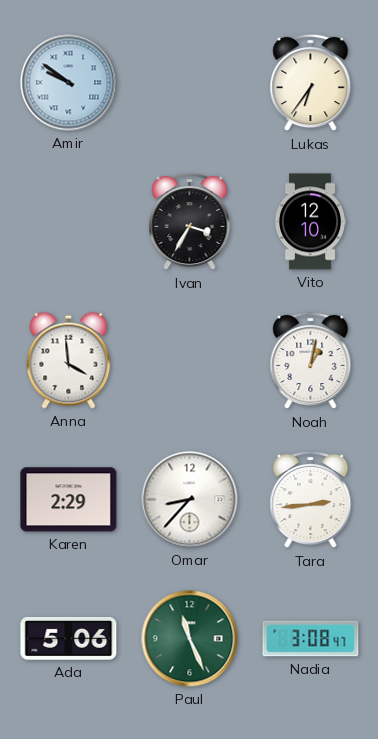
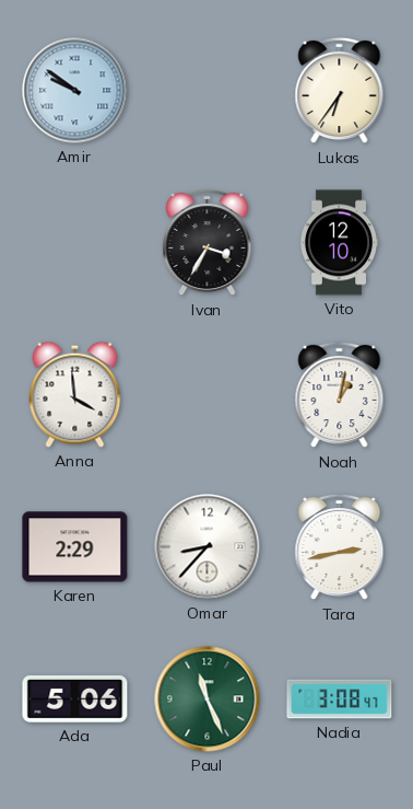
Tara: 2:44 -> 2:43 (340, 547)
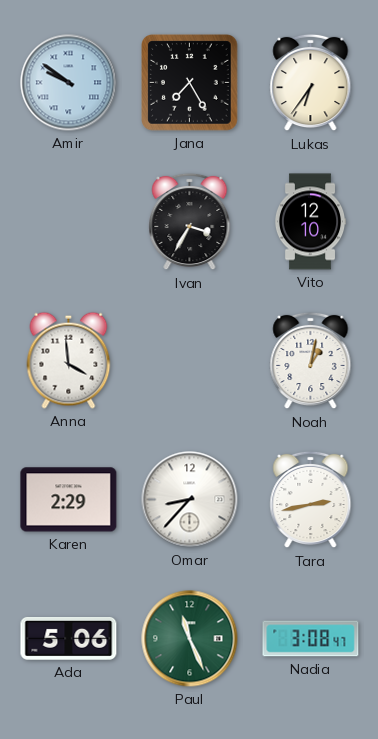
Jana: none -> 7:25 (190, 83)
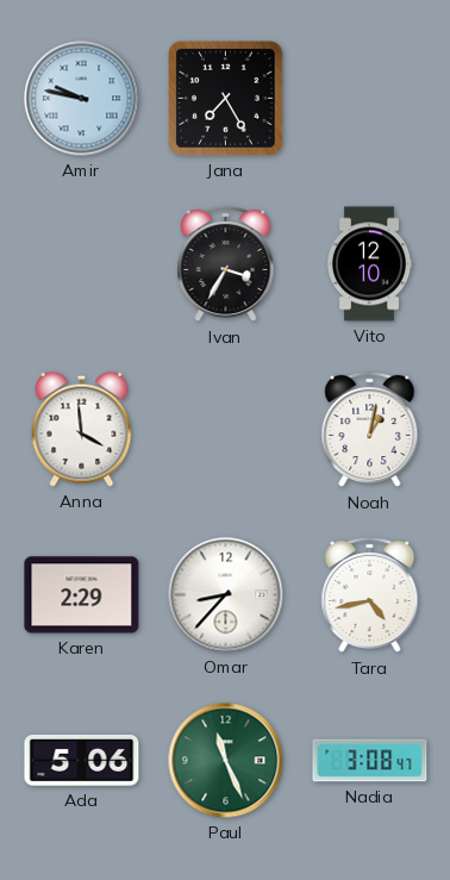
Amir: 9:51 -> 9:47 (82, 99)
Lukas: 6:36 -> none (311, 83)
Tara: 2:43 -> 4:43 (370, 595)
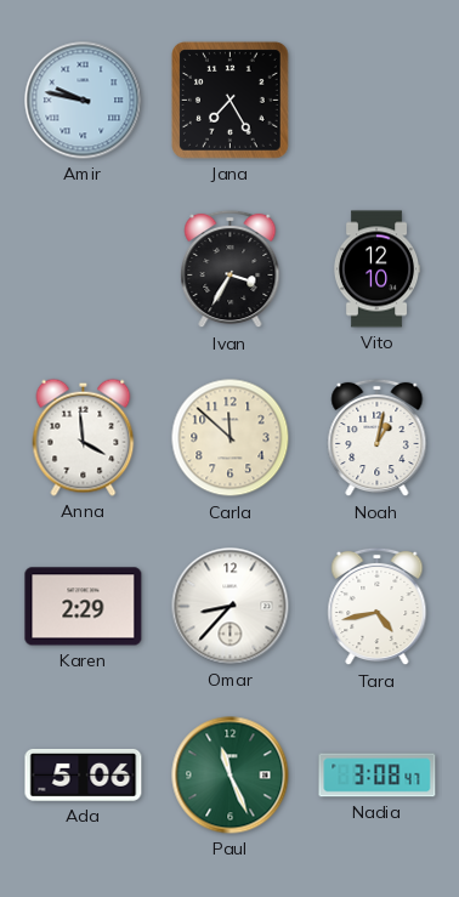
Carla: none -> 11:52 (231, 438)
